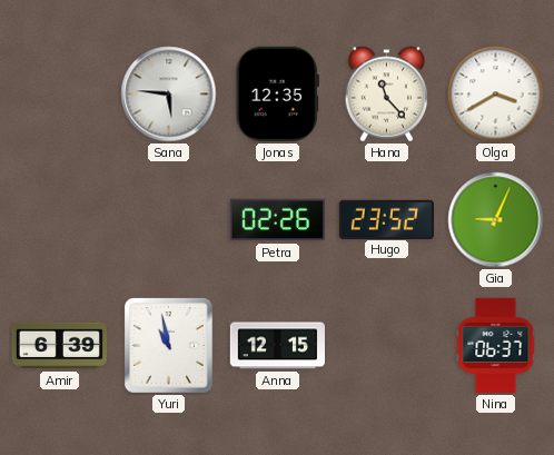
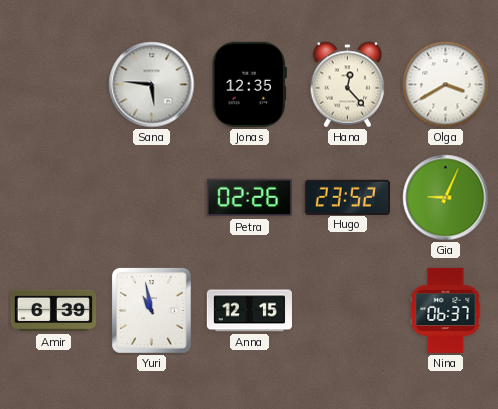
Hana: 11:23 -> 12:23 (348, 85)
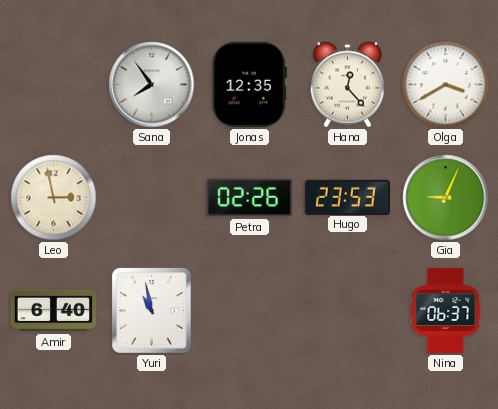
Sana: 5:46 -> 7:54 (152, 85)
Leo: none -> 2:58 (54, 198)
Hugo: 23:52 -> 23:53 (347, 197)
Amir: 6:39 -> 6:40 (53, 311)
Anna: 12:15 -> none (249, 311)
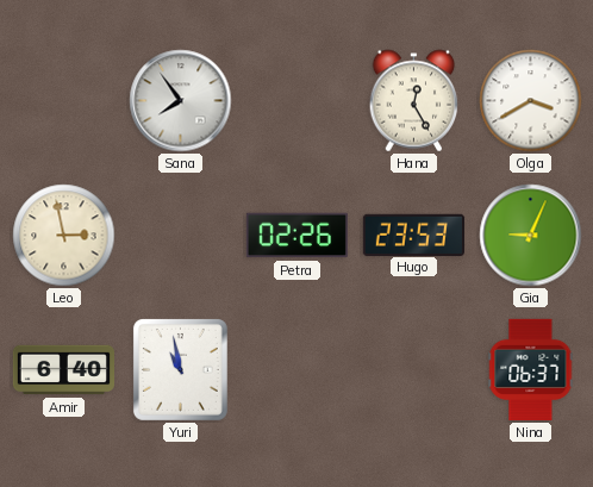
Jonas: 12:35 -> none (249, 84)
Hana: 12:23 -> 12:25 (414, 101)
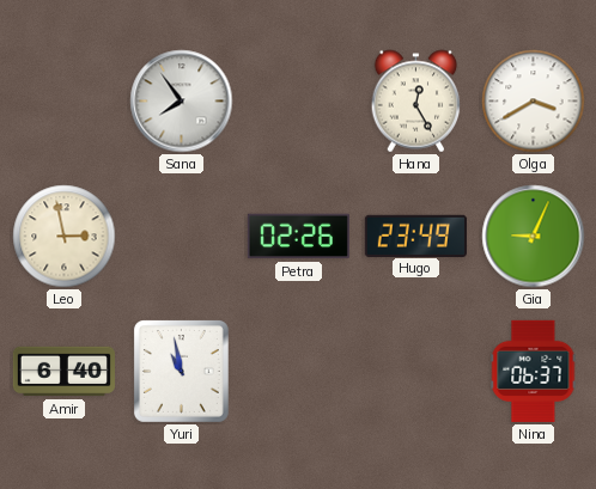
Hugo: 23:53 -> 23:49 (415, 236)
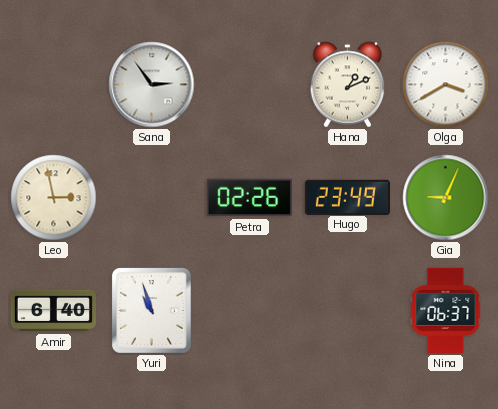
Sana: 7:54 -> 2:54 (152, 85)
Hana: 12:25 -> 1:11 (348, 85)
Yuri: 10:58 -> 10:57 (151, 310)
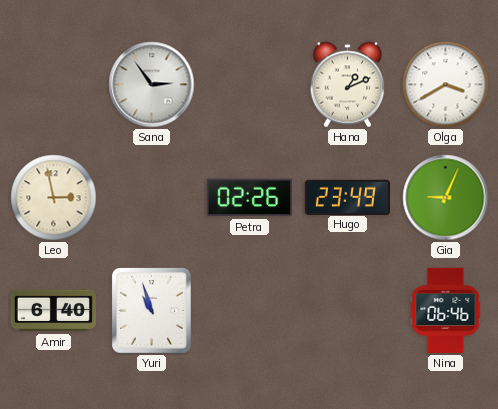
Nina: 06:37 -> 06:46 (446, 310)
